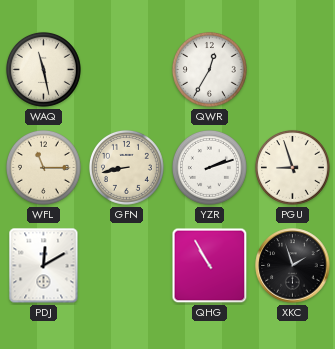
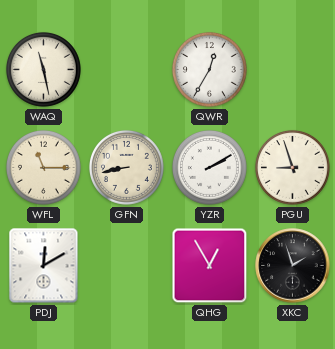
YZR: 2:12 -> 2:10 (209, 167)
QHG: 10:55 -> 12:55 (210, 266)
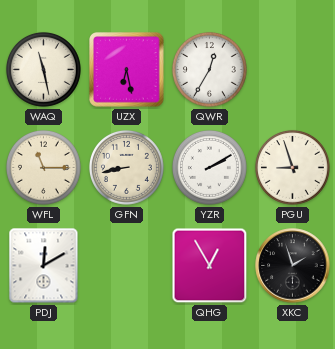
UZX: none -> 6:28 (127, 70)
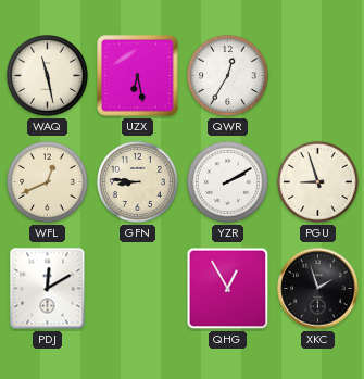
WFL: 11:15 -> 12:41 (47, 181)
GFN: 8:43 -> 8:46 (137, 181)
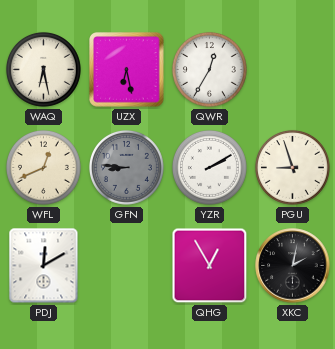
WAQ: 11:28 -> 6:28 (43, 69)
GFN dial: cream -> grey (126, 167)
XKC: 1:57 -> 2:02 (293, 266)
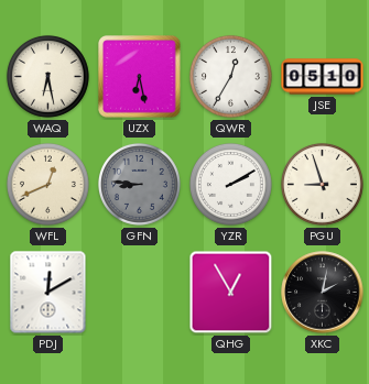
JSE: none -> 05:10 (323, 77)
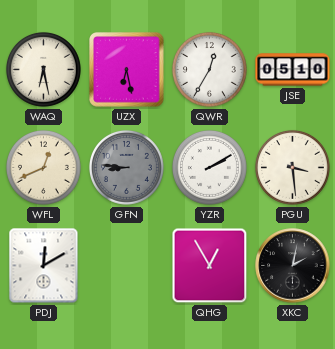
PGU: 8:57 -> 3:29 (292, 167)
